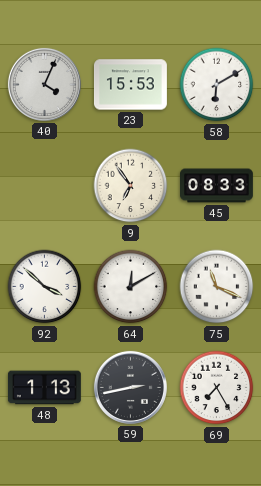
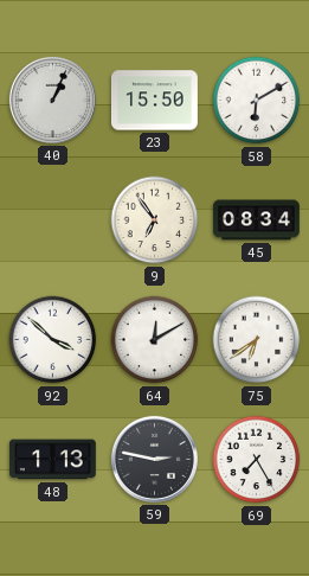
40: 4:04 -> 1:04 (52, 100)
23: 15:53 -> 15:50 (154, 101)
45: 08:33 -> 08:34 (257, 220)
75: 11:19 -> 6:39 (257, 340)
59: 2:43 -> 2:47 (154, 459)
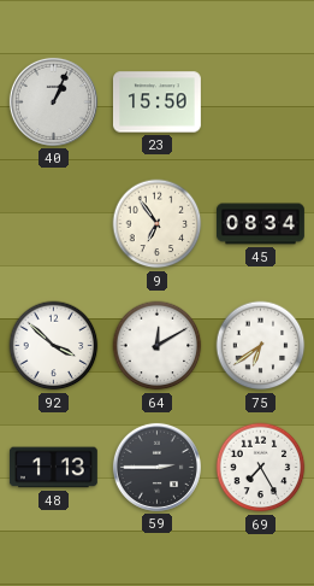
58: 6:10 -> none (257, 101)
59: 2:47 -> 2:45 (156, 467)
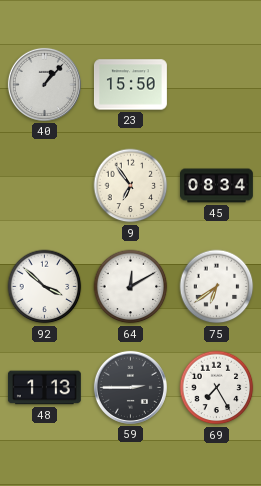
40: 1:04 -> 1:07 (44, 84)
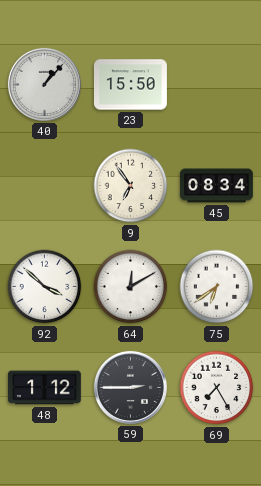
48: 1:13 -> 1:12 (44, 388)
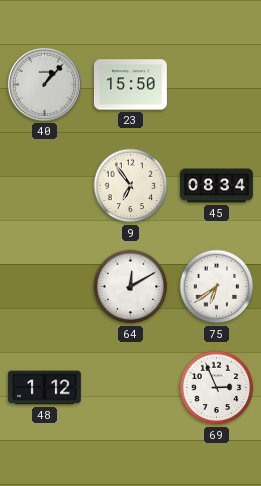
92: 3:52 -> none (45, 287)
59: 2:45 -> none (130, 387)
69: 7:25 -> 2:56 (217, 388)
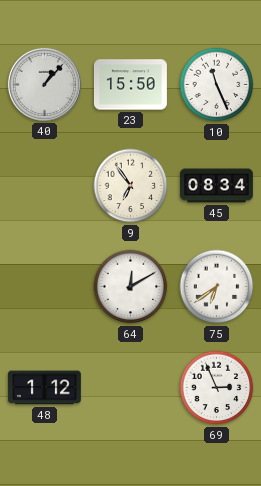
10: none -> 11:26 (217, 85)
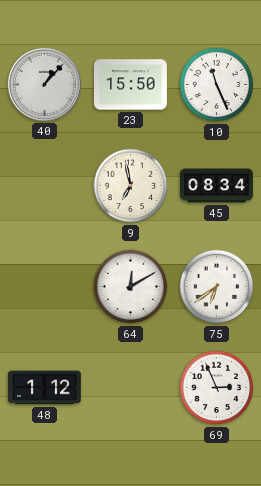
9: 6:54 -> 6:58 (131, 186)
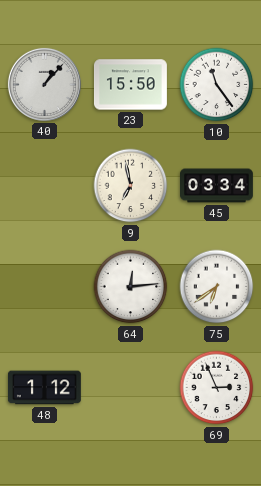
10: 11:26 -> 11:24 (217, 85)
45: 08:34 -> 03:34 (217, 186)
64: 12:10 -> 12:14 (131, 287)
